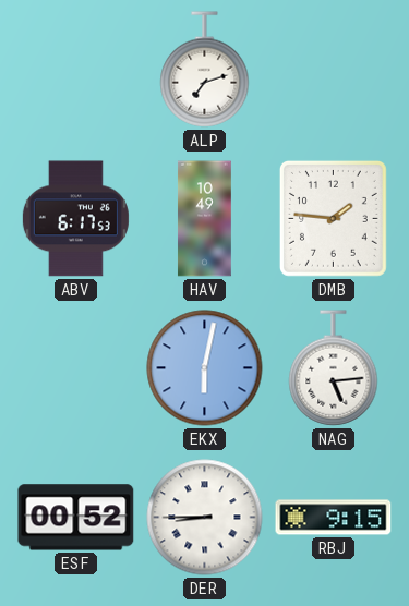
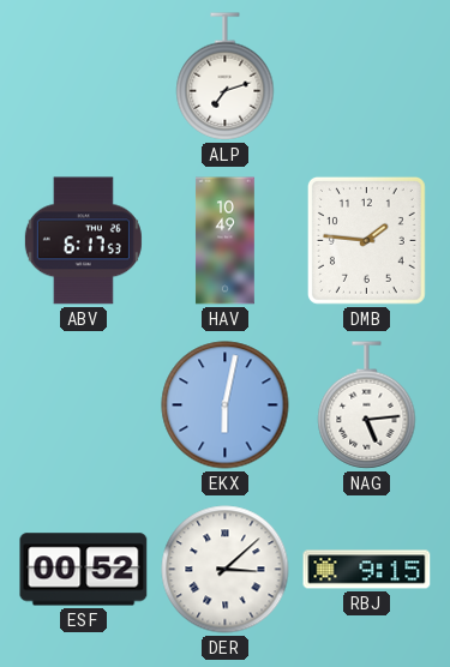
DER: 8:45 -> 3:08 (226, 570)
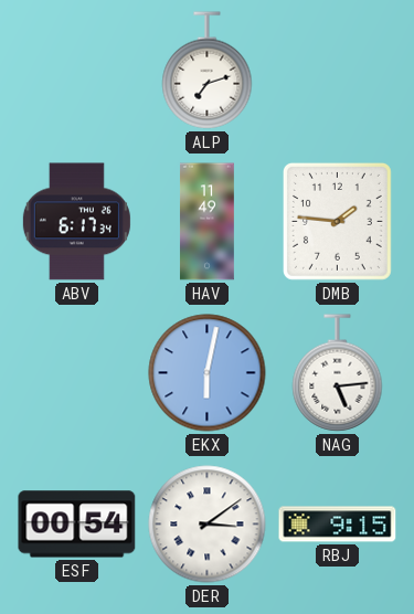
ABV: 6:17:53 -> 6:17:34 (76, 222)
HAV: 10:49 -> 11:49 (208, 222)
ESF: 00:52 -> 00:54 (77, 525)
DER: 3:08 -> 3:09 (208, 525)
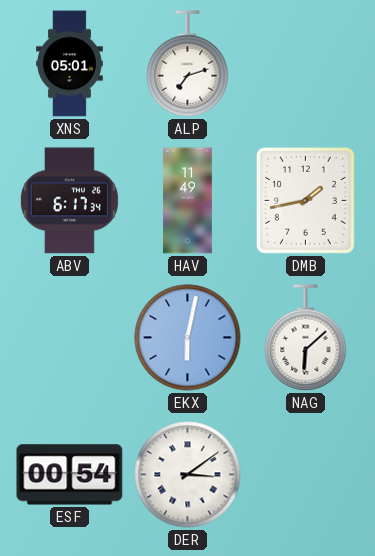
XNS: none -> 05:01 (70, 64)
DMB: 1:46 -> 1:43 (305, 200)
NAG: 5:14 -> 6:08 (306, 338)
RBJ: 9:15 -> none (338, 525)
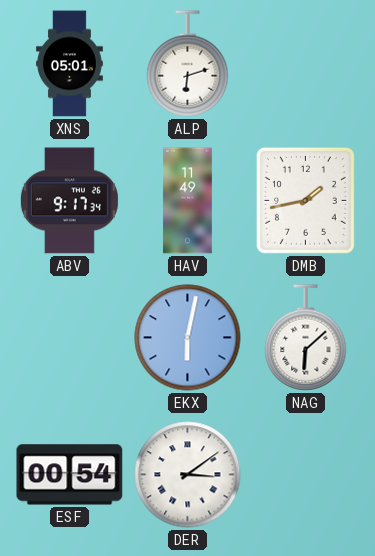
ALP: 7:12 -> 6:12 (188, 64)
ABV: 6:17 -> 9:17 (69, 201)
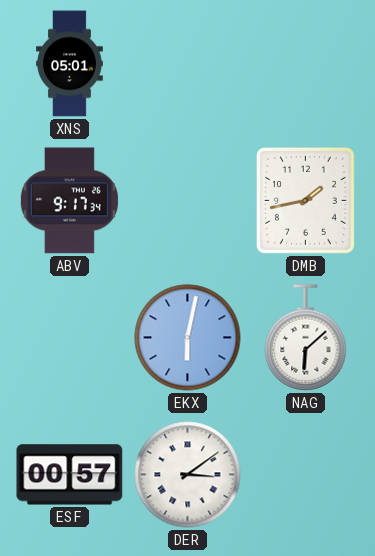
ALP: 6:12 -> none (188, 64)
HAV: 11:49 -> none (188, 201)
ESF: 00:54 -> 00:57 (70, 475)
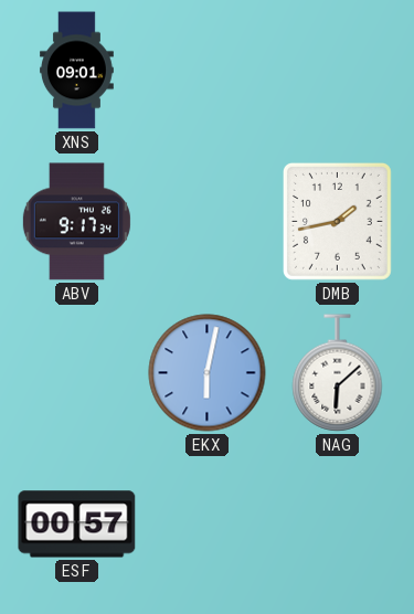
XNS: 05:01 -> 09:01 (77, 71)
DER: 3:09 -> none (188, 475)
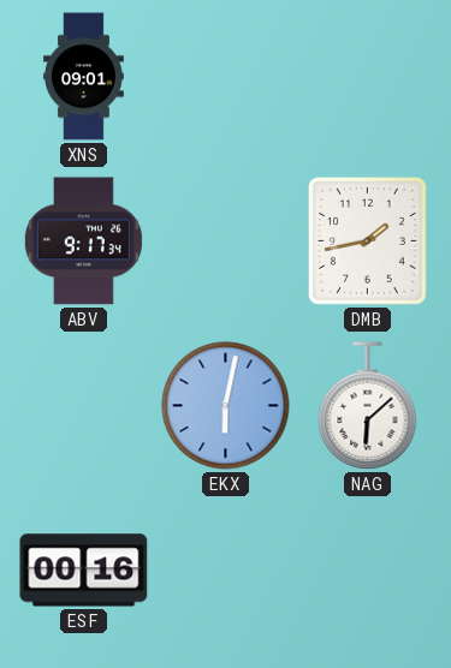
ESF: 00:57 -> 00:16 (84, 571)
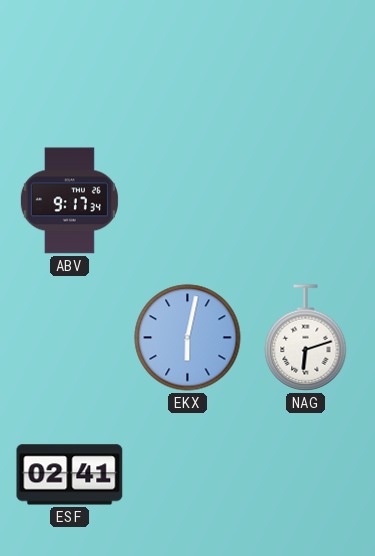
XNS: 09:01 -> none (84, 77)
DMB: 1:43 -> none (367, 240)
NAG: 6:08 -> 6:12 (306, 338)
ESF: 00:16 -> 02:41 (70, 475)
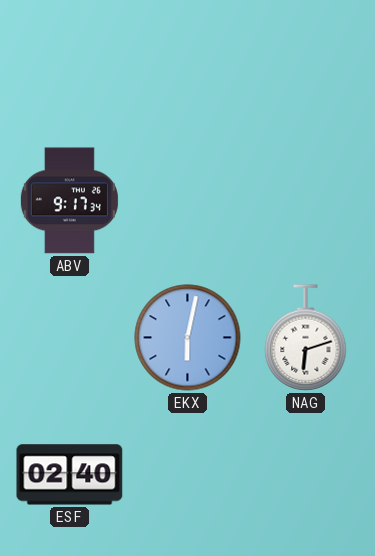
ESF: 02:41 -> 02:40 (70, 475)
